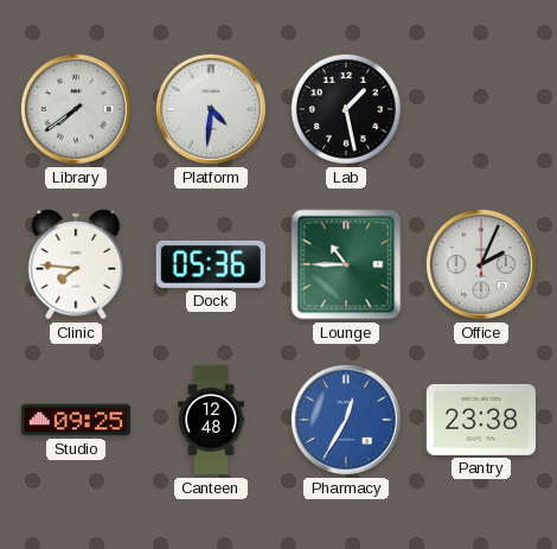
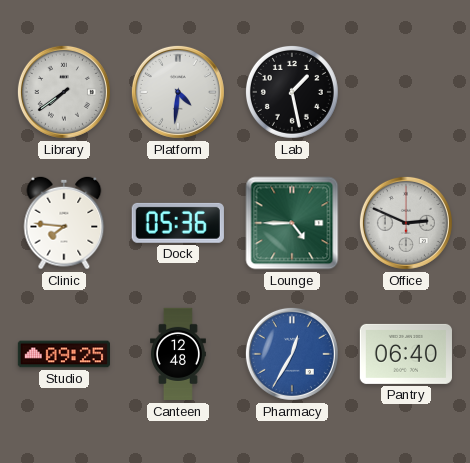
Lounge: 10:45 -> 4:45 (292, 223)
Office: 2:04 -> 2:49 (406, 223)
Pantry: 23:38 -> 06:40 (406, 354)
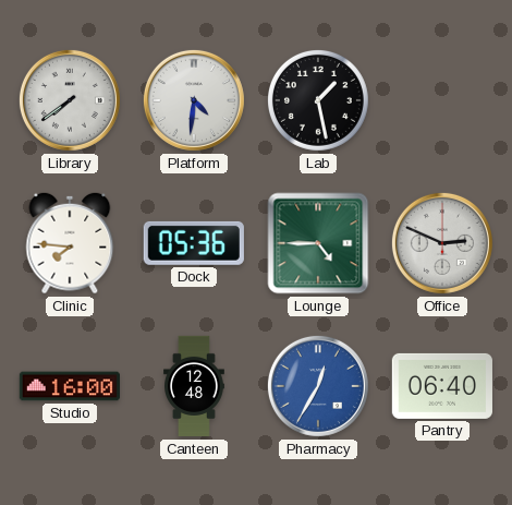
Studio: 09:25 -> 16:00 (69, 386)
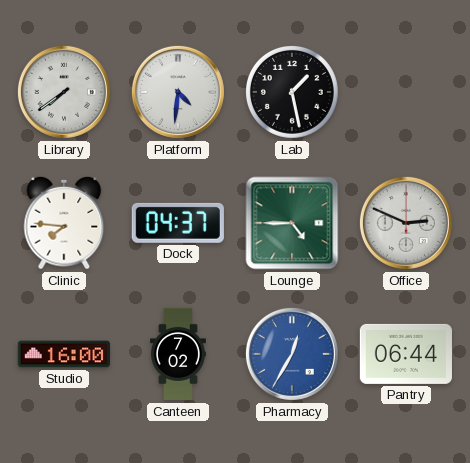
Dock: 05:36 -> 04:37 (178, 223)
Canteen: 12:48 -> 7:02 (179, 354)
Pantry: 06:40 -> 06:44 (406, 354)
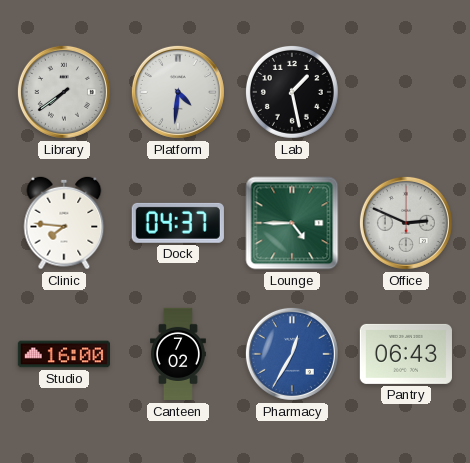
Pantry: 06:44 -> 06:43 (406, 354)
